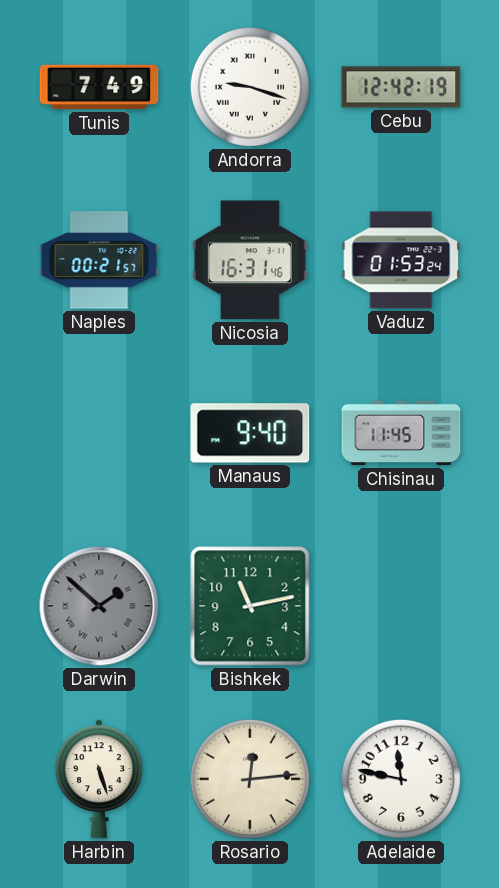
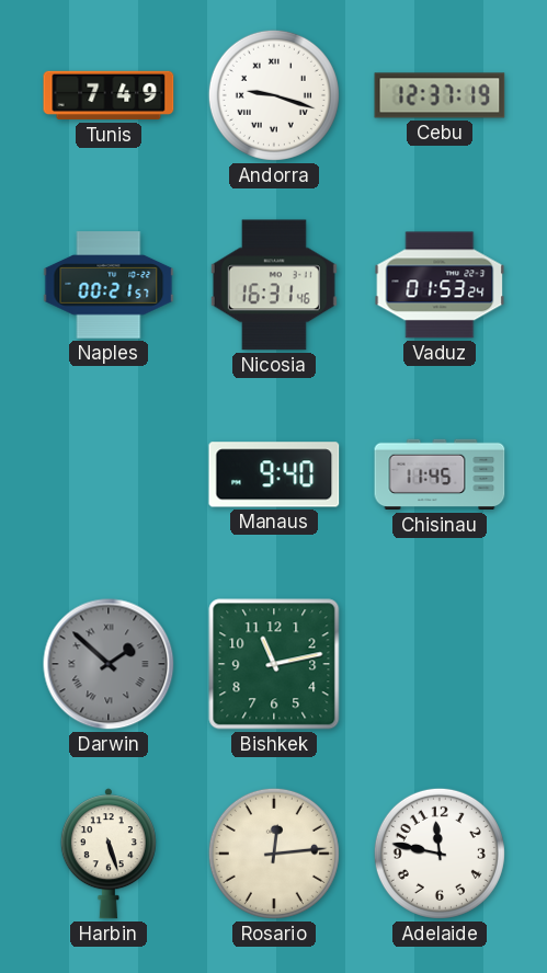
Cebu: 12:42 -> 12:37 (440, 95)
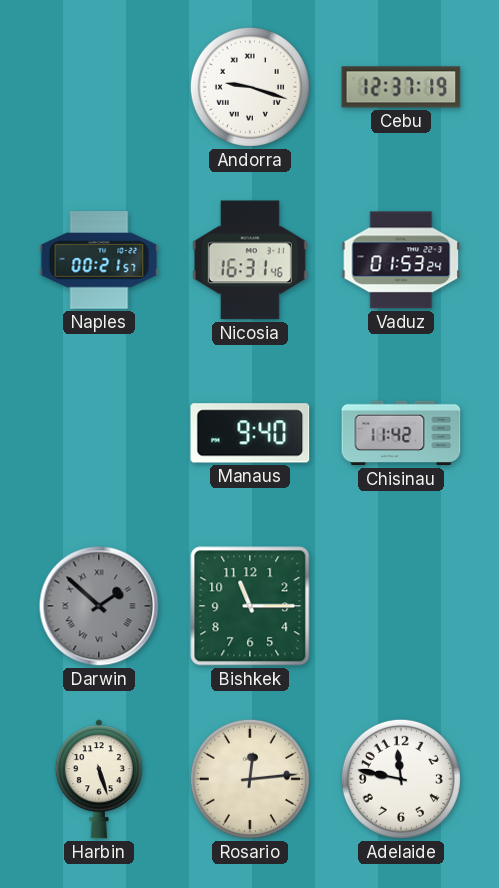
Tunis: 7:49 -> none (109, 95)
Chisinau: 11:45 -> 11:42 (401, 433)
Bishkek: 11:13 -> 11:15 (250, 606)
